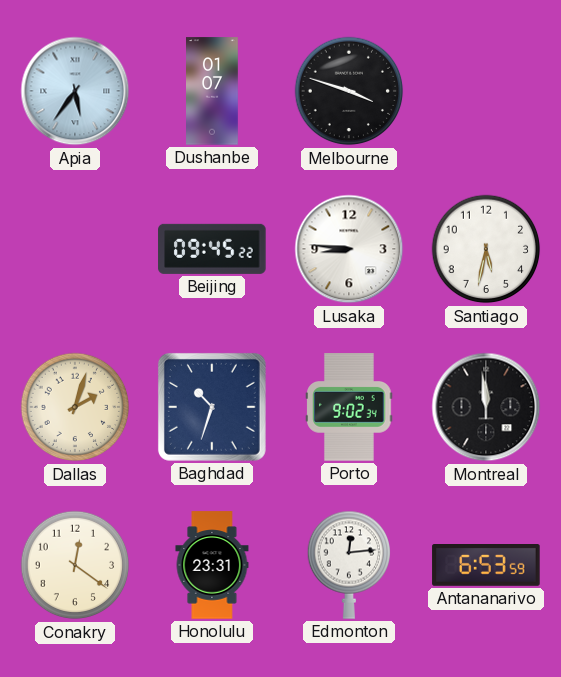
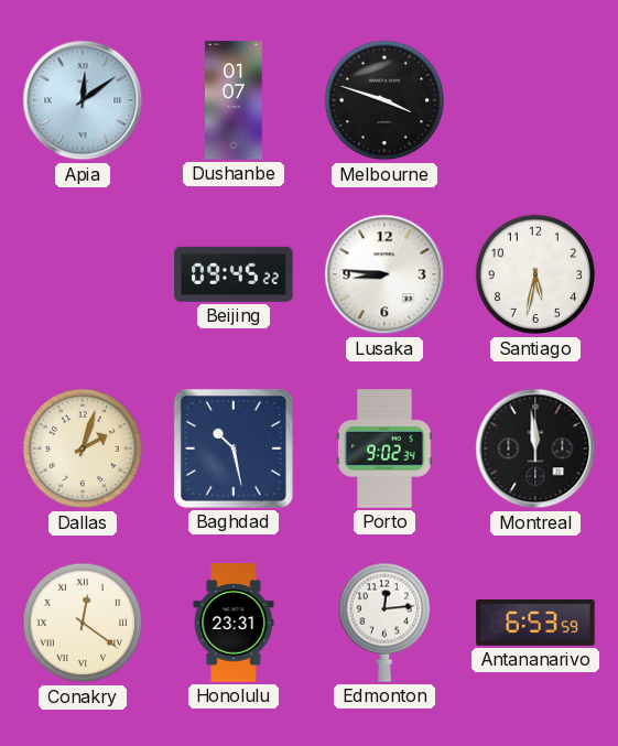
Apia: 5:36 -> 12:09 (83, 100)
Baghdad: 10:33 -> 10:28 (234, 448)
Conakry numerals: Arabic -> Roman (83, 623)
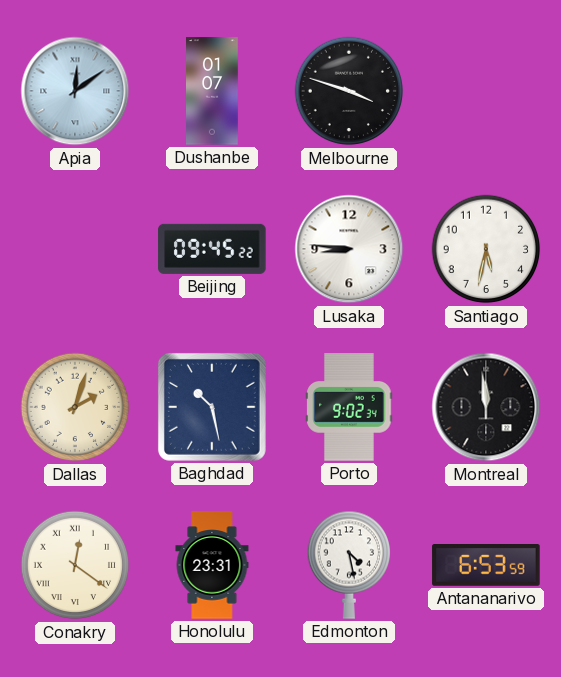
Edmonton: 12:14 -> 4:28 (348, 565)
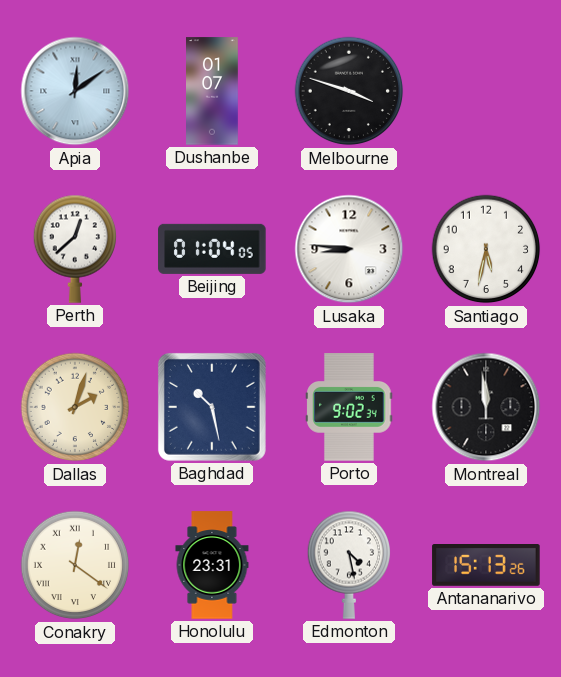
Perth: none -> 12:38 (74, 249)
Beijing: 09:45 -> 01:04 (212, 249)
Antananarivo: 6:53 -> 15:13 (486, 566)
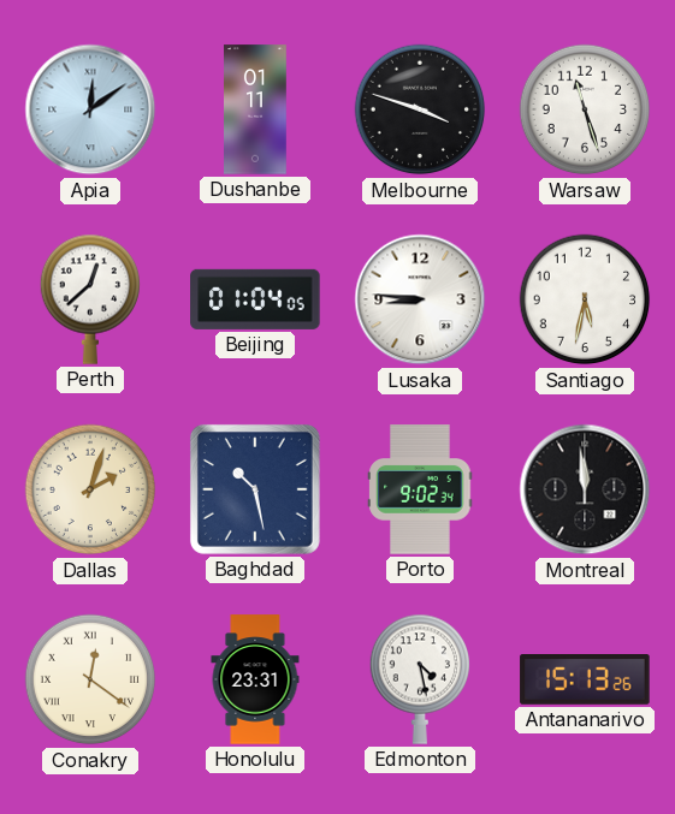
Dushanbe: 01:07 -> 01:11 (256, 109)
Warsaw: none -> 11:27 (585, 109)
